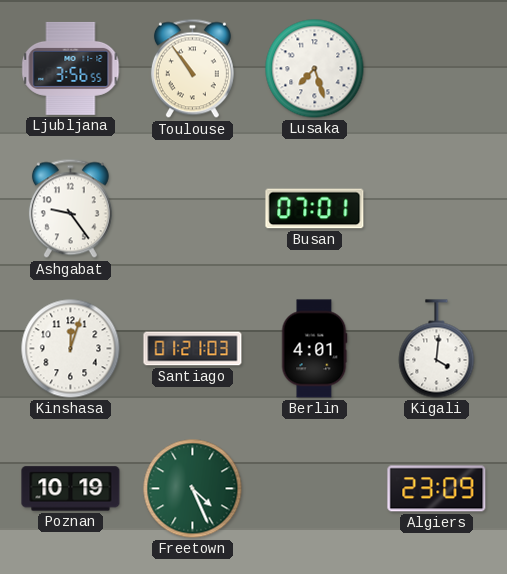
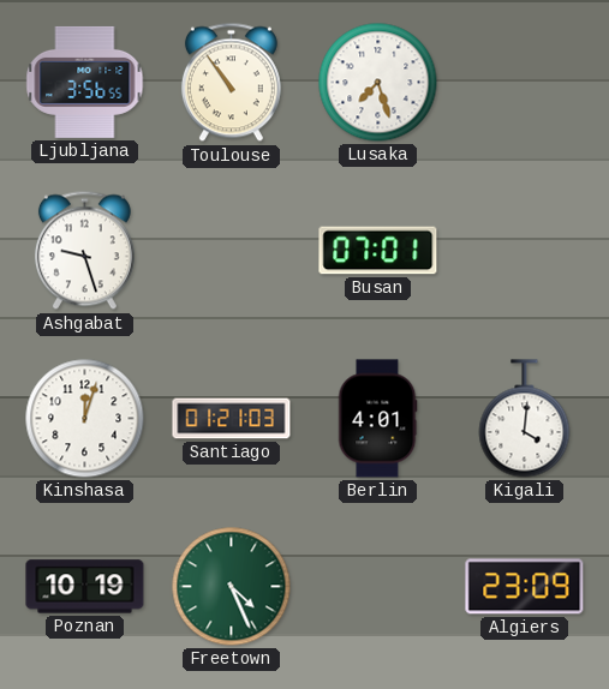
Ashgabat: 9:24 -> 9:27 (84, 251)
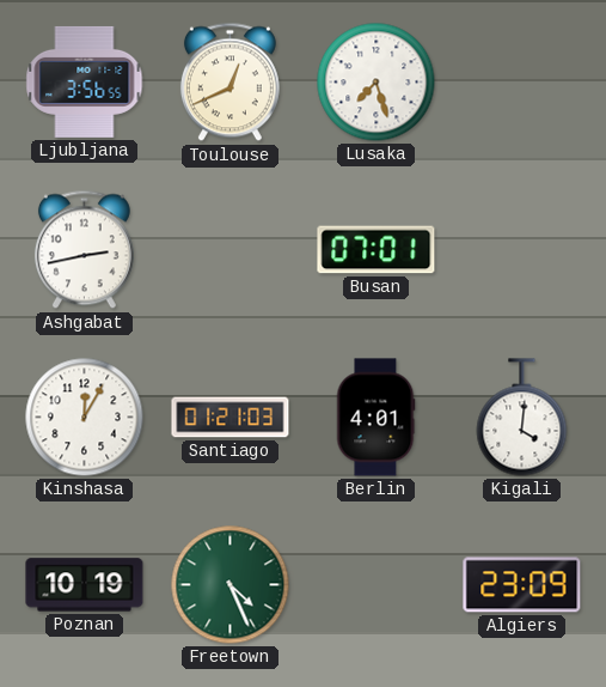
Toulouse: 10:54 -> 12:41 (229, 83)
Ashgabat: 9:27 -> 2:43 (84, 250)
Kinshasa: 12:03 -> 12:05 (85, 418)
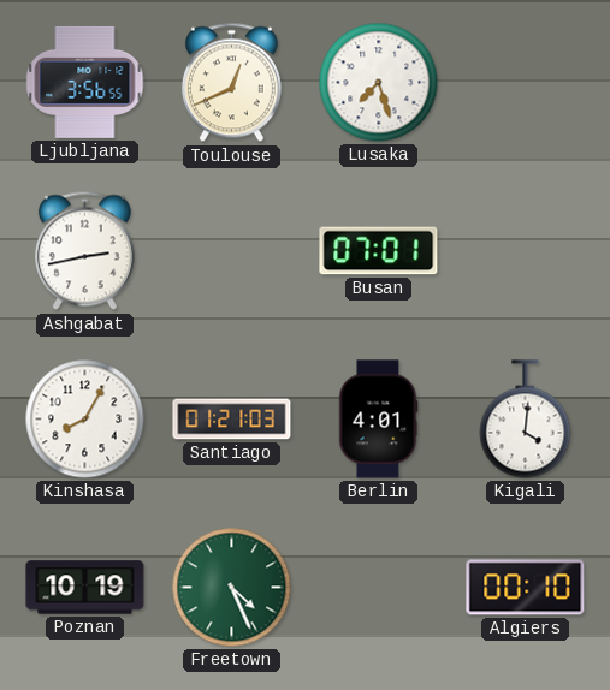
Kinshasa: 12:05 -> 8:05 (85, 420)
Algiers: 23:09 -> 00:10 (526, 588)
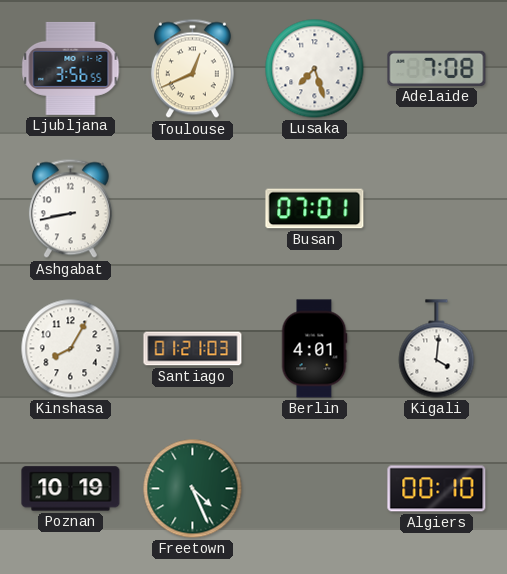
Adelaide: none -> 7:08 (437, 68)
Ashgabat: 2:43 -> 8:43 (70, 209)
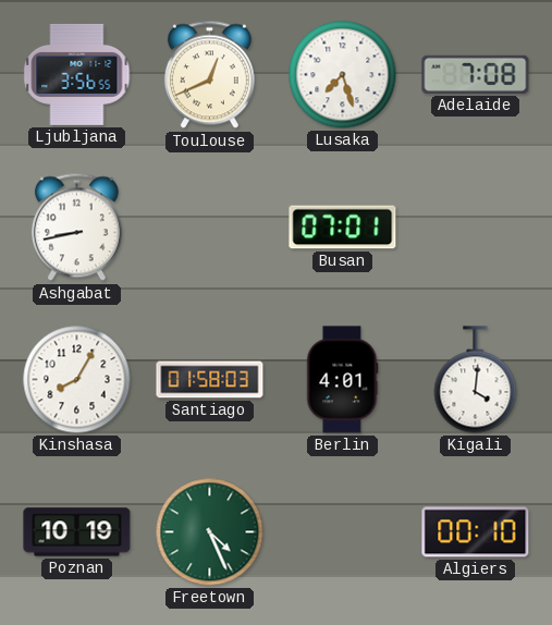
Santiago: 01:21 -> 01:58 (210, 380)
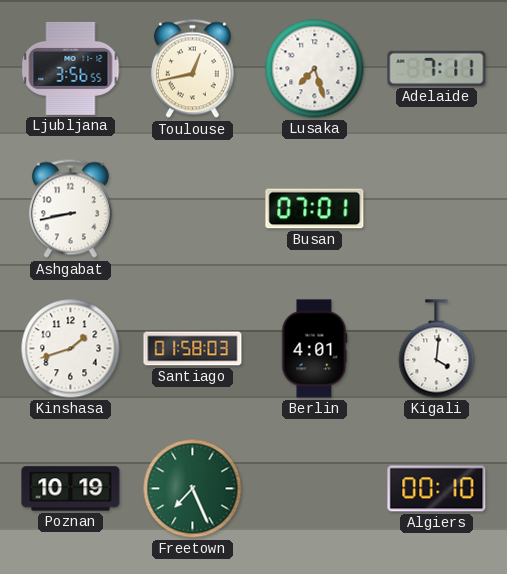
Toulouse: 12:41 -> 12:43 (192, 69)
Adelaide: 7:08 -> 7:11 (437, 68)
Kinshasa: 8:05 -> 1:42 (71, 349)
Freetown: 4:26 -> 7:26 (193, 489)
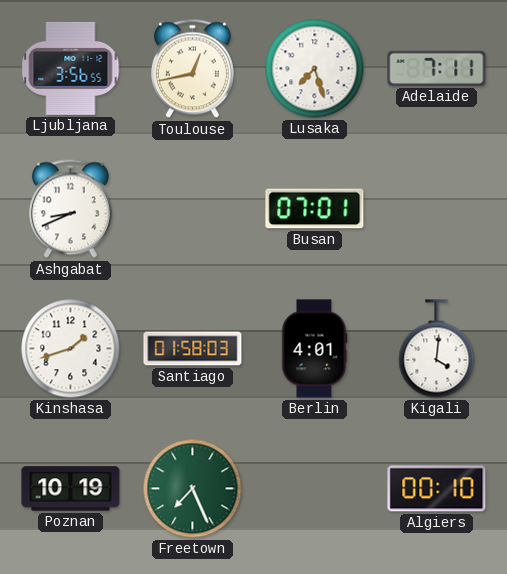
Ashgabat: 8:43 -> 8:41 (70, 209)
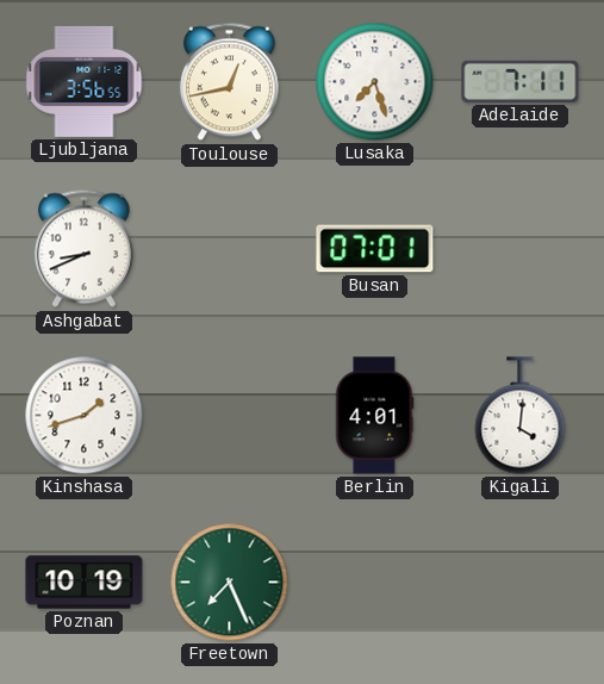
Santiago: 01:58 -> none (193, 349)
Algiers: 00:10 -> none (437, 489)
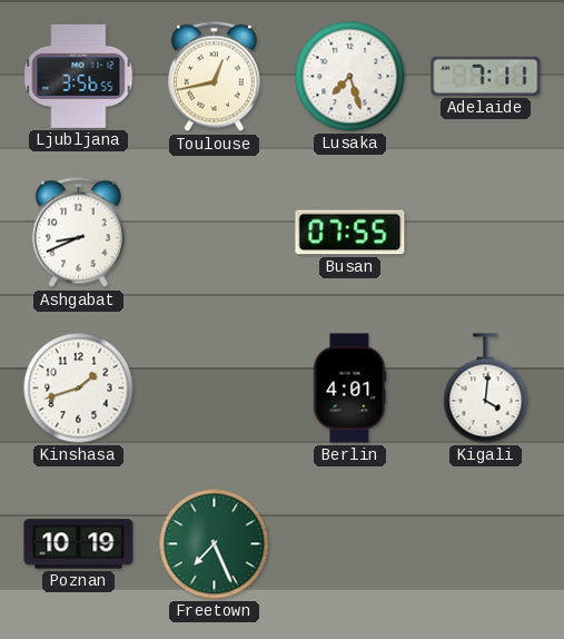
Busan: 07:01 -> 07:55 (350, 233)
